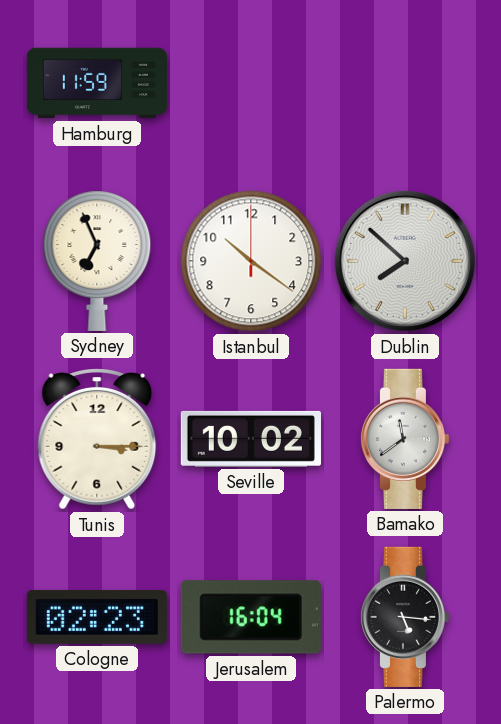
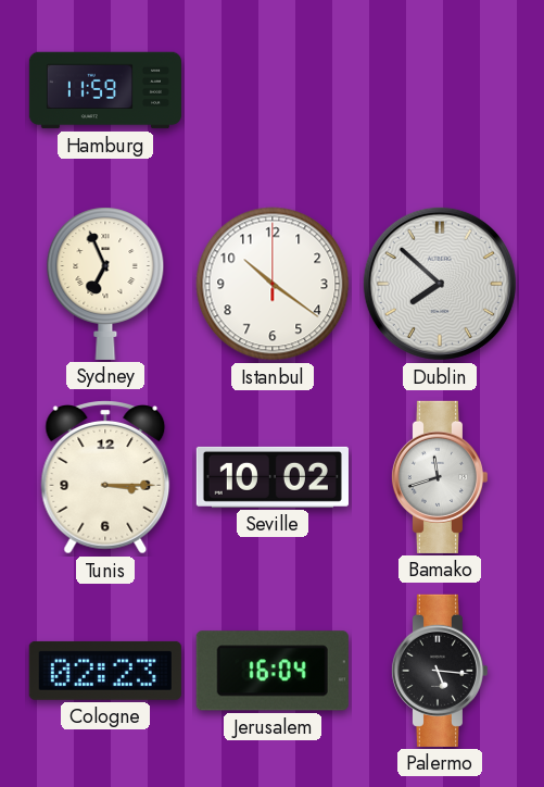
Bamako: 11:39 -> 11:42 (439, 477)
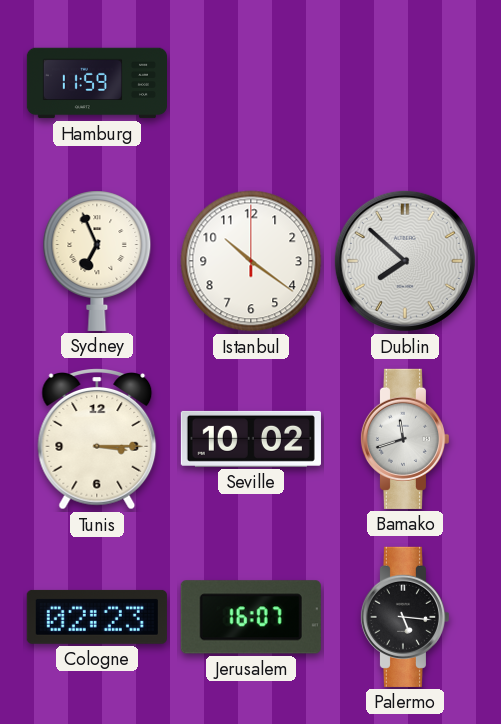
Jerusalem: 16:04 -> 16:07 (251, 617)
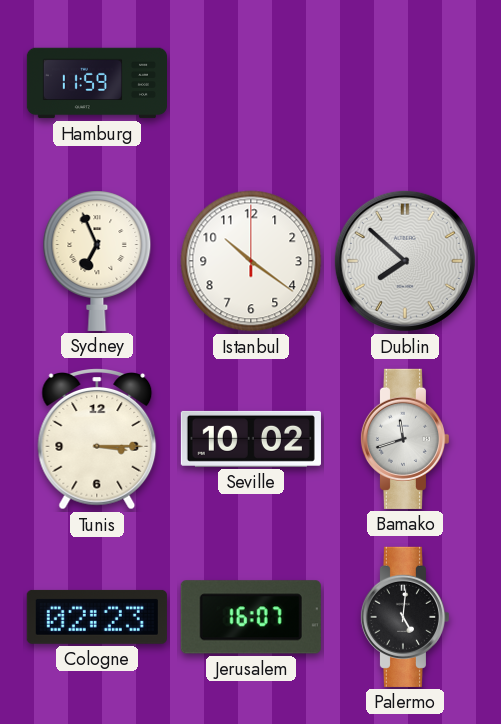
Palermo: 5:16 -> 5:01 (404, 617)
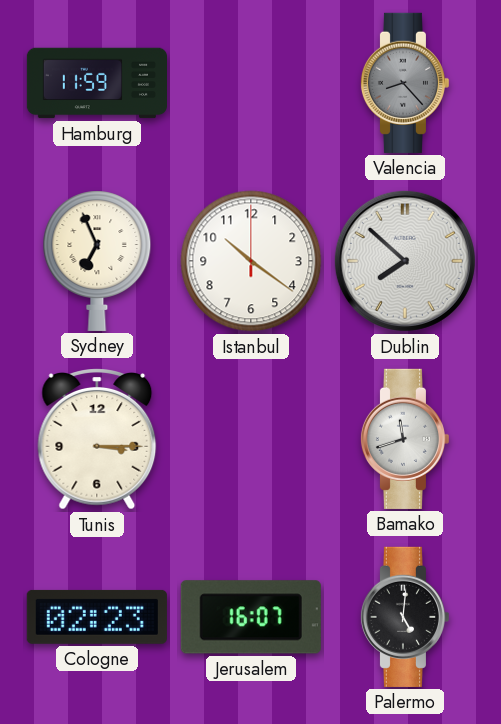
Valencia: none -> 8:23 (404, 83)
Seville: 10:02 -> none (251, 439)
